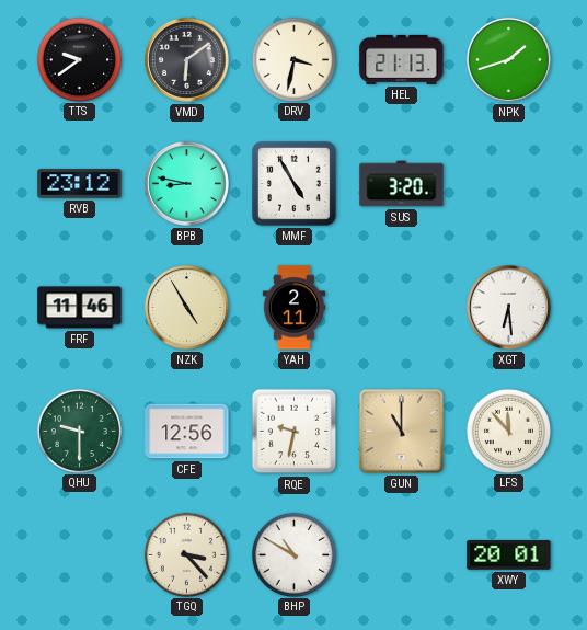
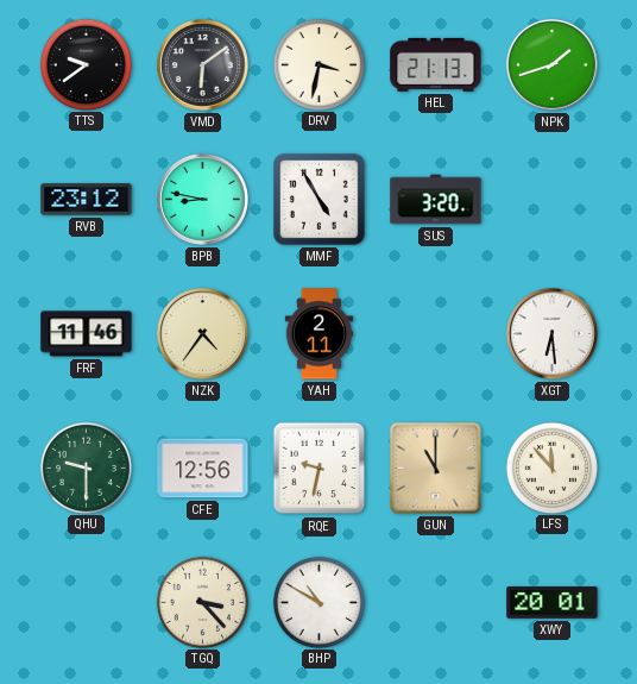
NZK: 4:55 -> 4:36 (202, 333)
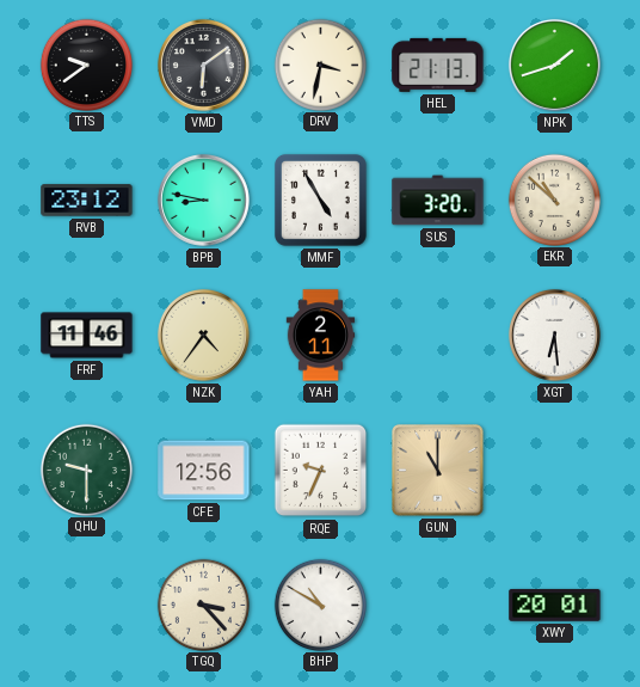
EKR: none -> 10:52 (554, 200)
RQE: 9:32 -> 9:34 (321, 471)
LFS: 11:53 -> none (551, 467)
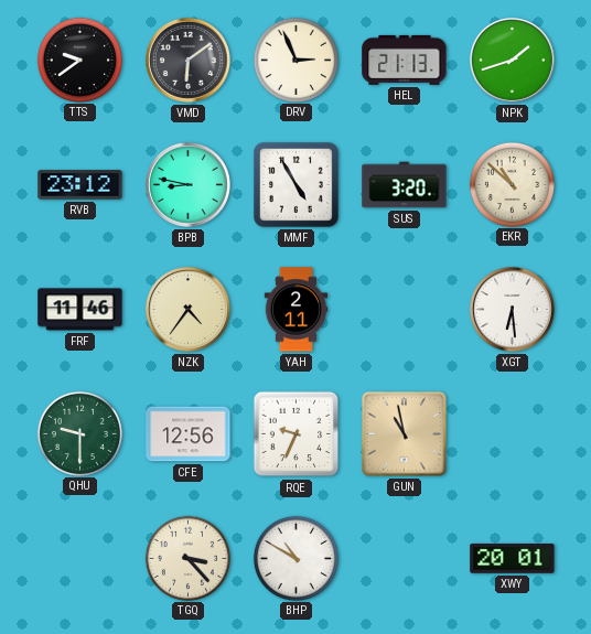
DRV: 3:32 -> 2:56 (295, 60)
GUN: 11:00 -> 10:58 (405, 434)
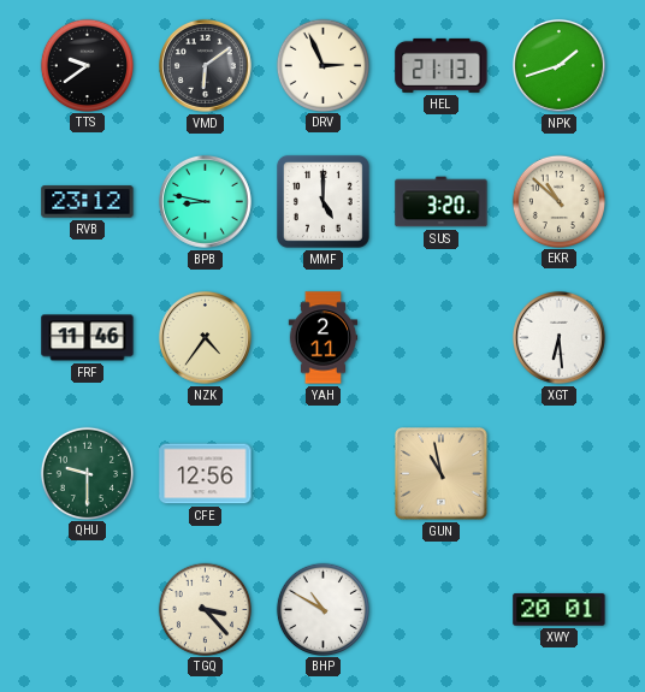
MMF: 4:55 -> 5:00 (322, 201)
RQE: 9:34 -> none (297, 434)
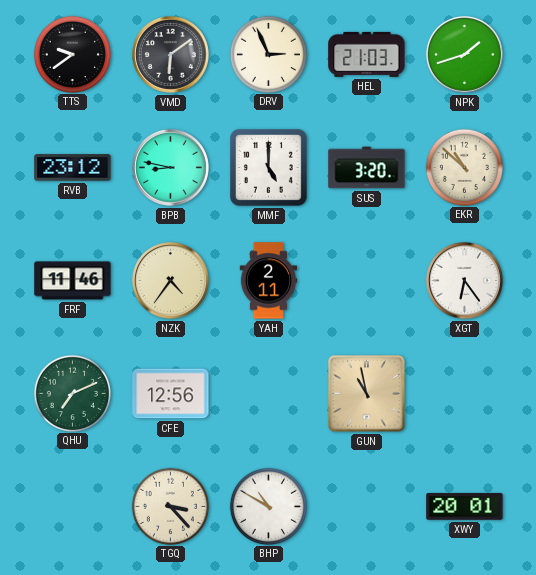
HEL: 21:13 -> 21:03 (367, 54)
XGT: 6:29 -> 6:24 (464, 280)
QHU: 9:30 -> 7:11 (72, 393)
